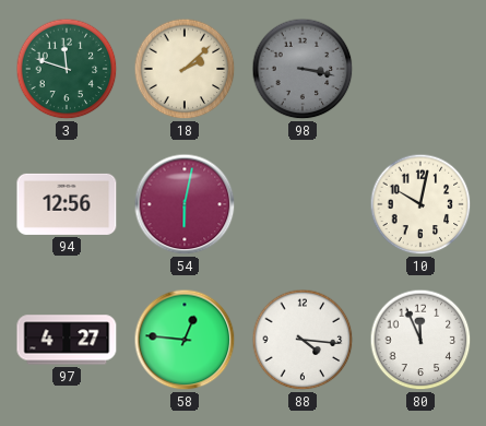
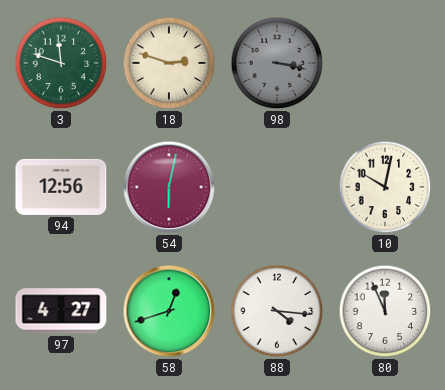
18: 2:08 -> 2:48 (169, 63)
58: 12:46 -> 12:42 (169, 311)
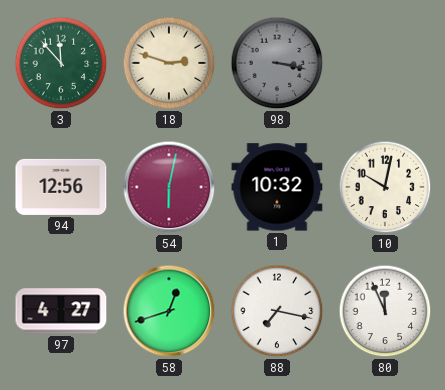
3: 11:48 -> 11:53 (61, 63)
1: none -> 10:32 (277, 187)
88: 4:16 -> 7:17 (277, 311)
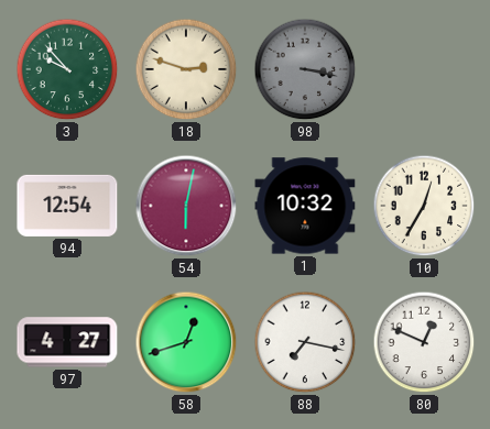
3: 11:53 -> 9:53 (67, 69)
94: 12:56 -> 12:54 (67, 206)
10: 10:02 -> 12:35 (424, 206)
80: 11:56 -> 12:49 (424, 342)
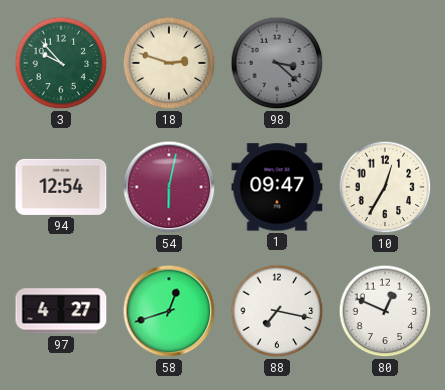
98: 3:17 -> 3:22 (277, 63)
1: 10:32 -> 09:47 (277, 187)
